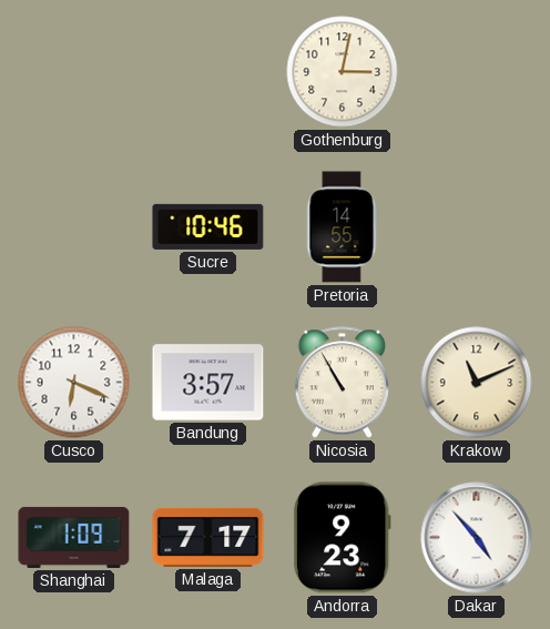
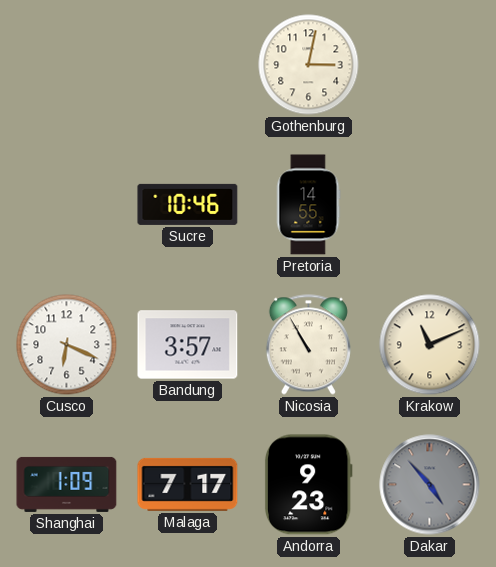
Dakar dial: white -> grey (430, 485)
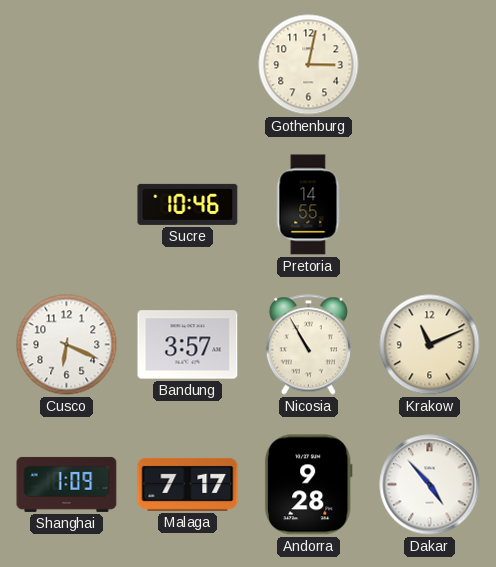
Andorra: 9:23 -> 9:28 (308, 485)
Dakar dial: grey -> white (430, 485)
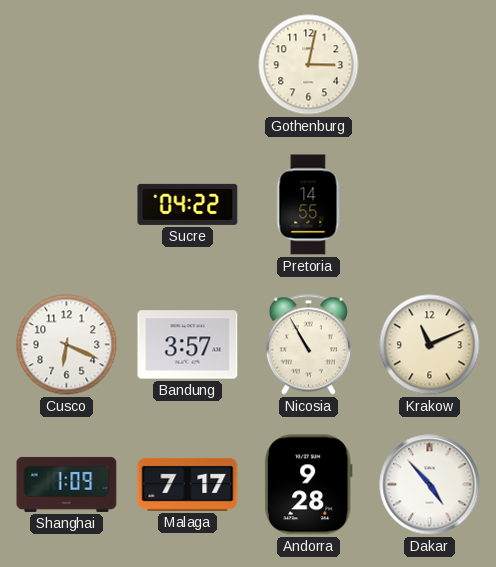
Sucre: 10:46 -> 04:22 (188, 204)
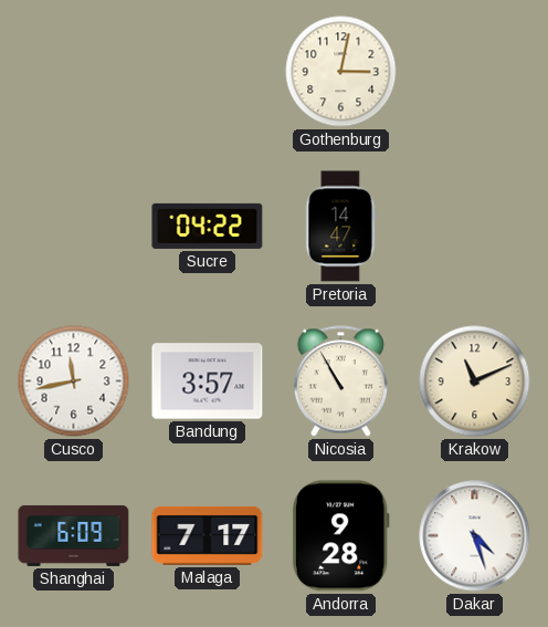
Pretoria: 14:55 -> 14:47 (340, 227)
Cusco: 6:19 -> 11:43 (74, 382)
Shanghai: 1:09 -> 6:09 (74, 535)
Dakar: 4:53 -> 4:27 (475, 536)
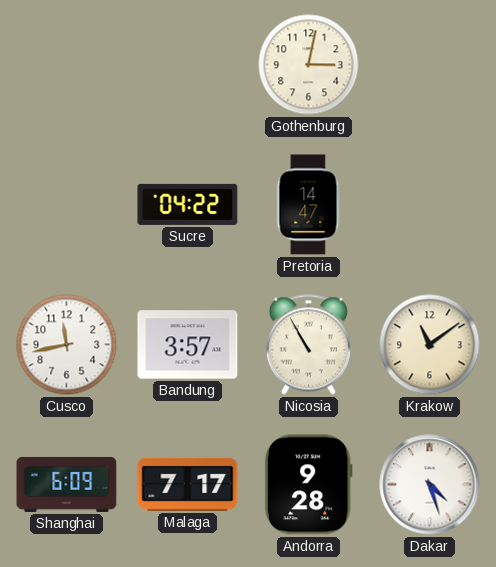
Krakow: 11:11 -> 11:09 (430, 345)
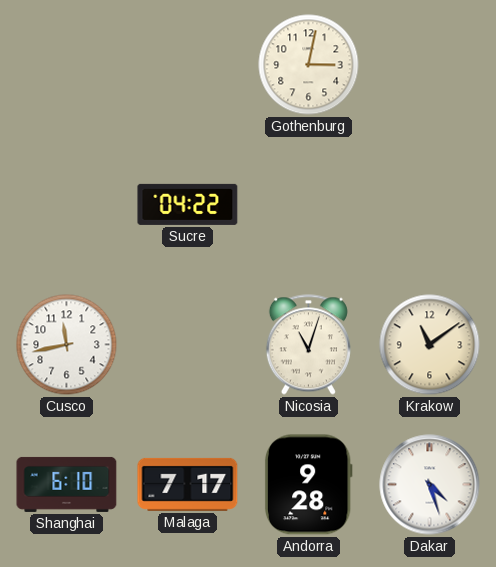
Pretoria: 14:47 -> none (308, 205)
Bandung: 3:57 -> none (188, 345)
Nicosia: 10:55 -> 11:03 (308, 345)
Shanghai: 6:09 -> 6:10 (67, 484)
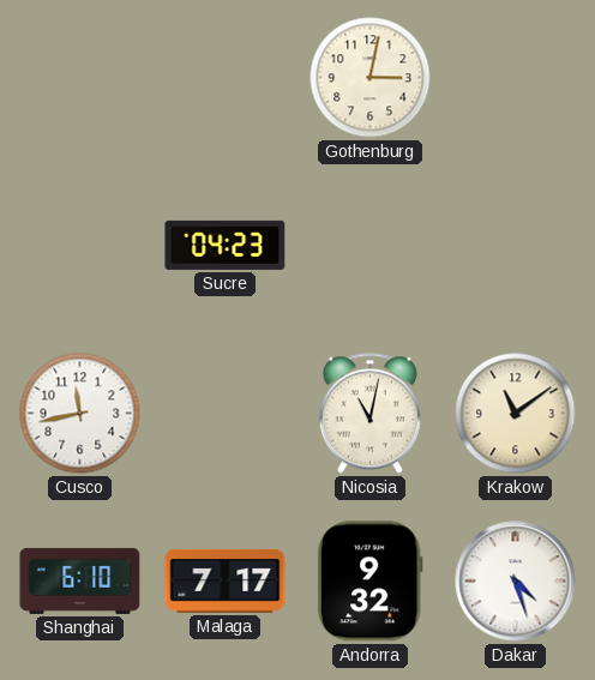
Sucre: 04:22 -> 04:23 (226, 245)
Nicosia: 11:03 -> 11:02 (369, 414)
Andorra: 9:28 -> 9:32 (369, 582)
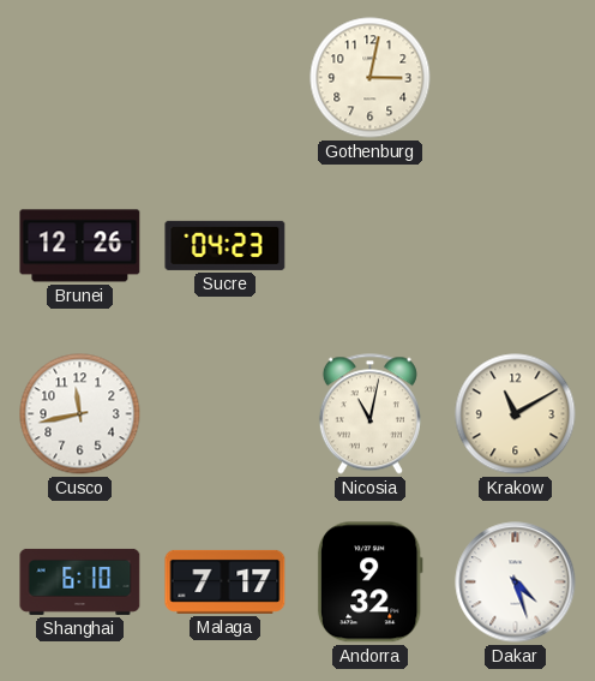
Brunei: none -> 12:26 (80, 246)
Krakow: 11:09 -> 11:10 (516, 414)
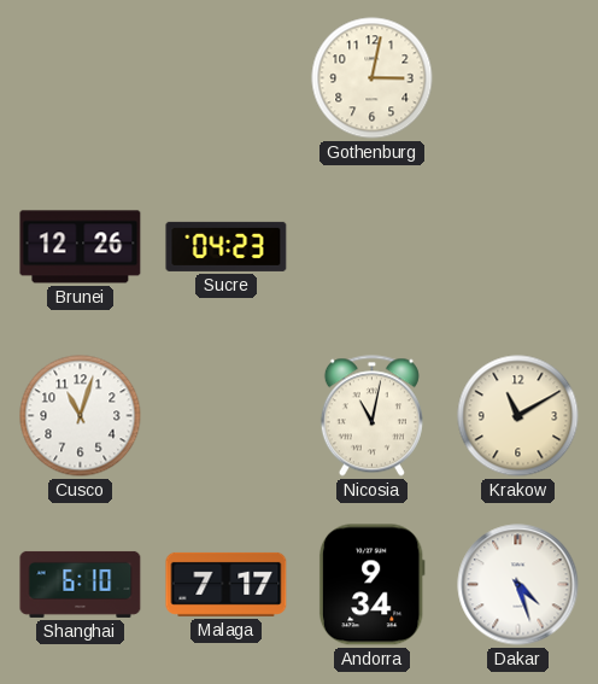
Cusco: 11:43 -> 11:03 (81, 416)
Andorra: 9:32 -> 9:34 (371, 585)
